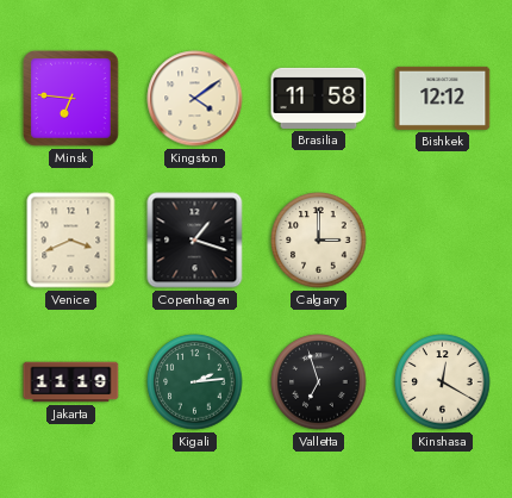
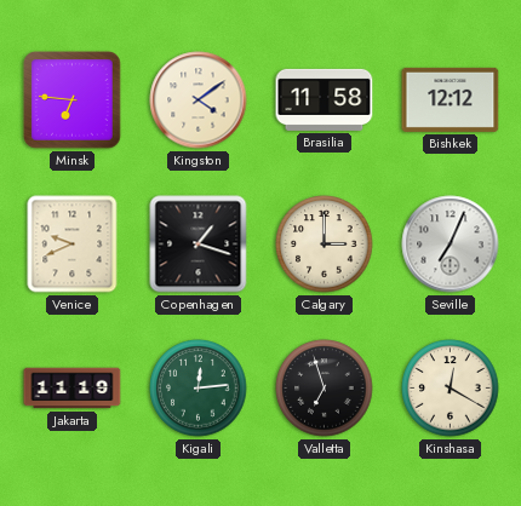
Venice: 3:41 -> 9:41 (73, 245)
Seville: none -> 7:04 (451, 245)
Kigali: 2:14 -> 12:14 (199, 389)
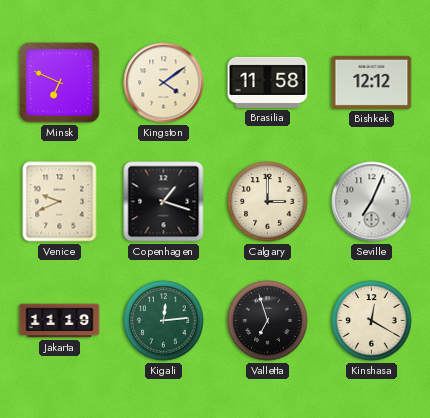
Minsk: 6:46 -> 6:49 (60, 83)
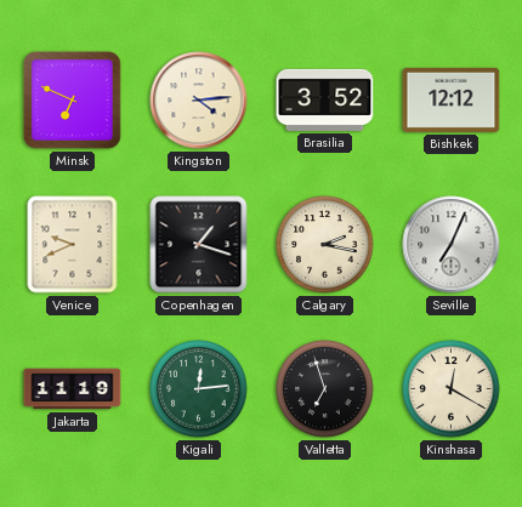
Kingston: 4:09 -> 4:14 (199, 101)
Brasilia: 11:58 -> 3:52 (325, 99)
Calgary: 3:00 -> 2:17 (325, 245)
